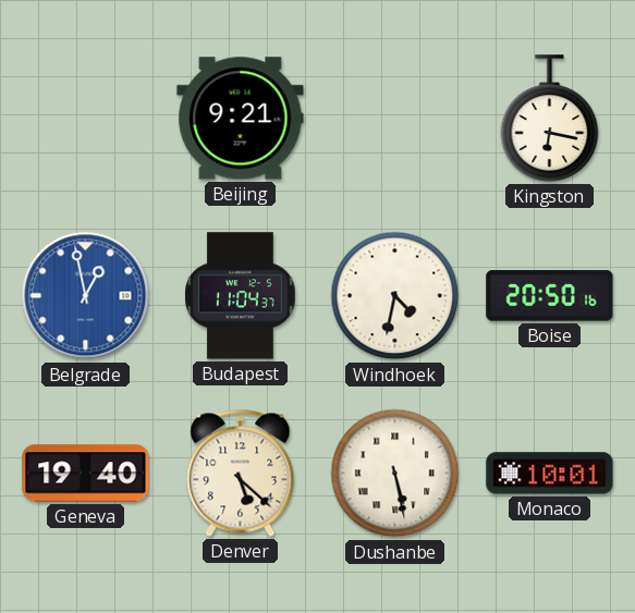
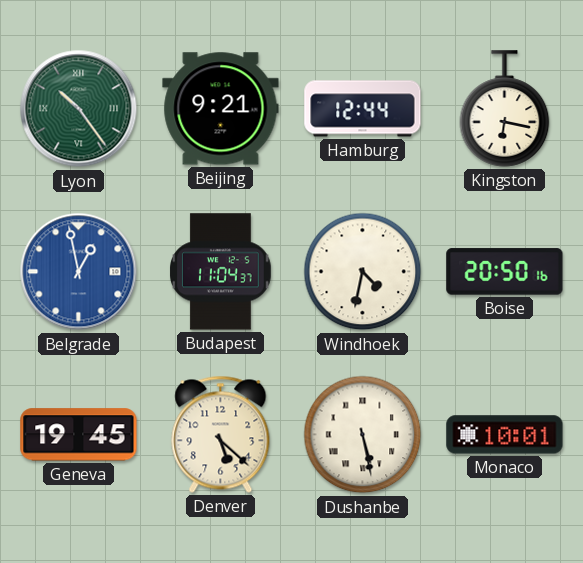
Lyon: none -> 10:24 (79, 109)
Hamburg: none -> 12:44 (363, 109)
Geneva: 19:40 -> 19:45 (79, 435)
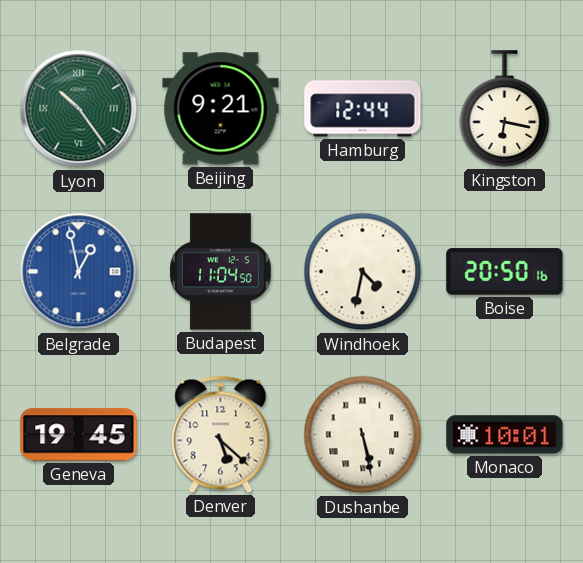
Budapest: 11:04:37 -> 11:04:50 (221, 272)
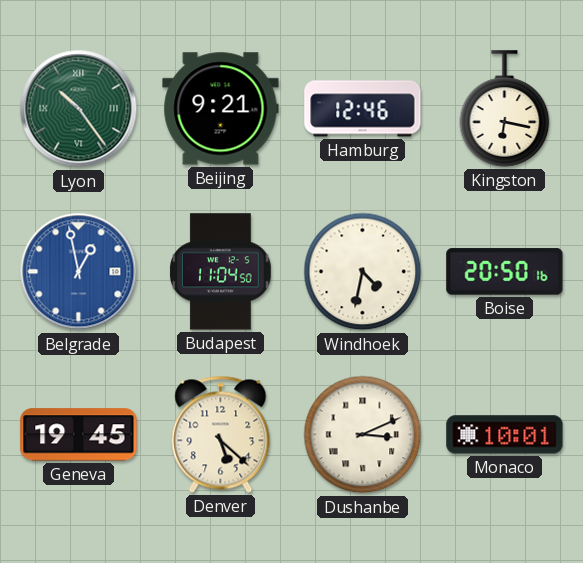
Hamburg: 12:44 -> 12:46 (363, 109)
Dushanbe: 5:28 -> 3:11 (363, 435)
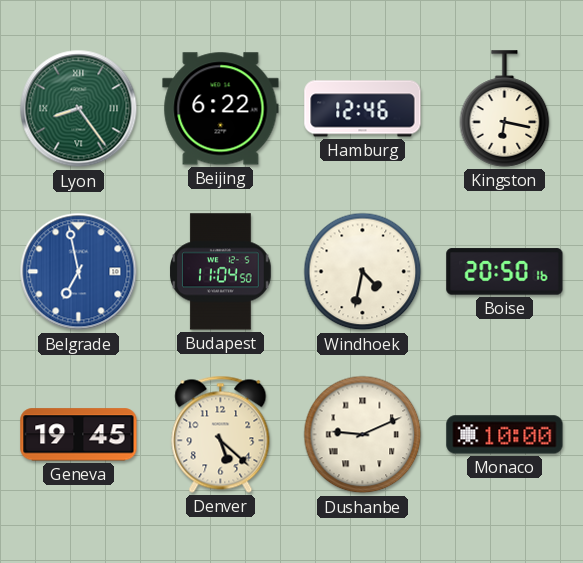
Lyon: 10:24 -> 8:24 (79, 109)
Beijing: 9:21 -> 6:22 (221, 109)
Belgrade: 12:58 -> 6:58 (79, 272)
Dushanbe: 3:11 -> 9:11 (363, 435)
Monaco: 10:01 -> 10:00 (505, 435)
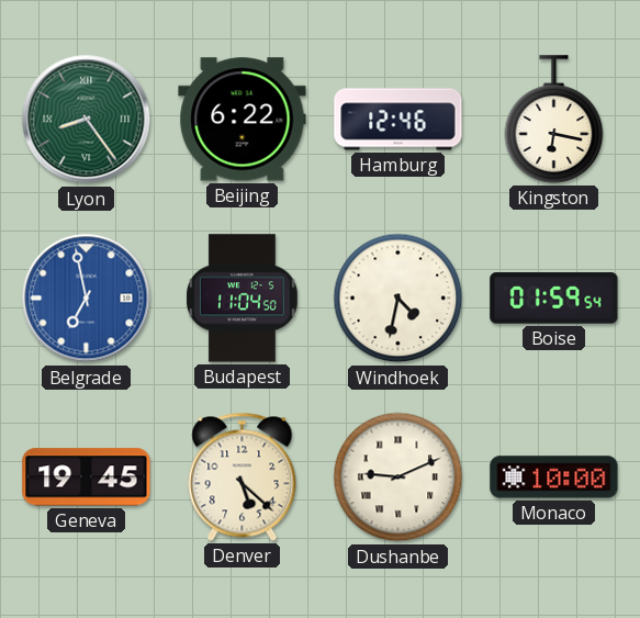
Boise: 20:50 -> 01:59 (554, 299)
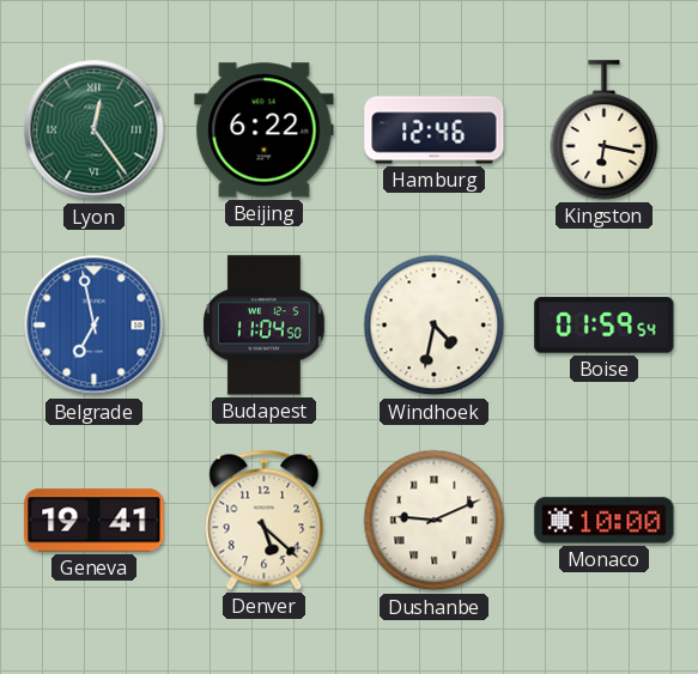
Lyon: 8:24 -> 12:24 (95, 130)
Geneva: 19:45 -> 19:41 (95, 521)
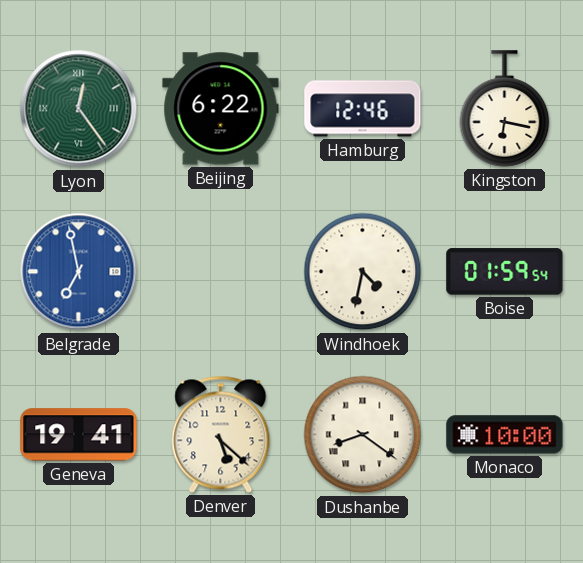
Budapest: 11:04 -> none (265, 326)
Dushanbe: 9:11 -> 8:21 (363, 435)
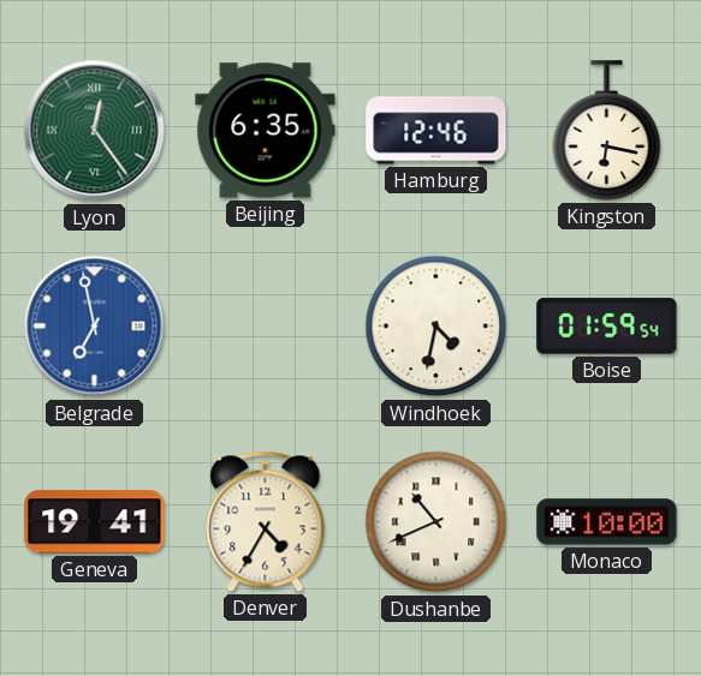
Beijing: 6:22 -> 6:35 (266, 131)
Denver: 5:22 -> 4:35 (266, 521)
Dushanbe: 8:21 -> 10:41 (436, 522)
